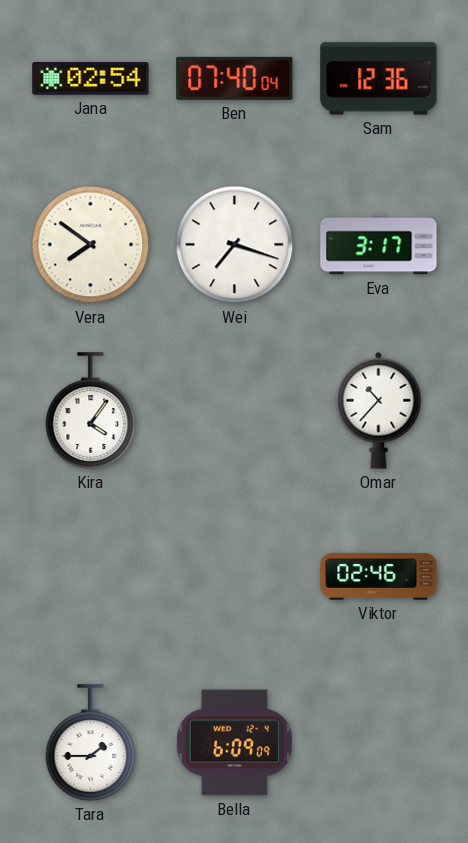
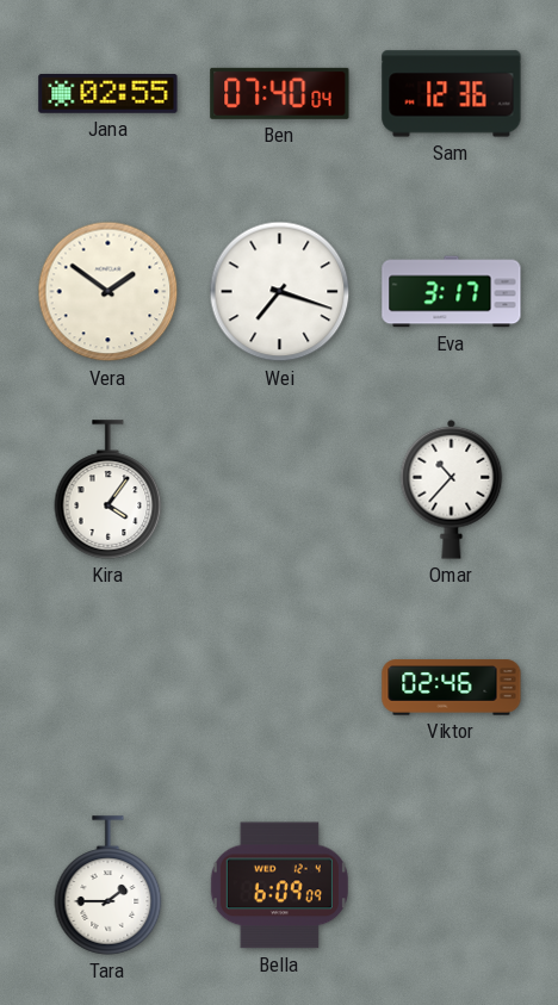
Jana: 02:54 -> 02:55 (108, 94)
Vera: 7:51 -> 1:51 (108, 292)
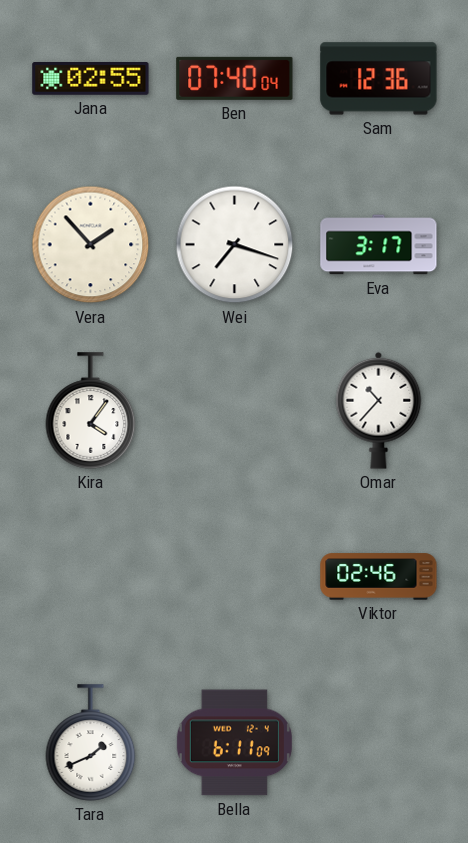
Vera: 1:51 -> 1:53 (91, 245)
Tara: 1:45 -> 1:41 (91, 743)
Bella: 6:09 -> 6:11 (234, 743)
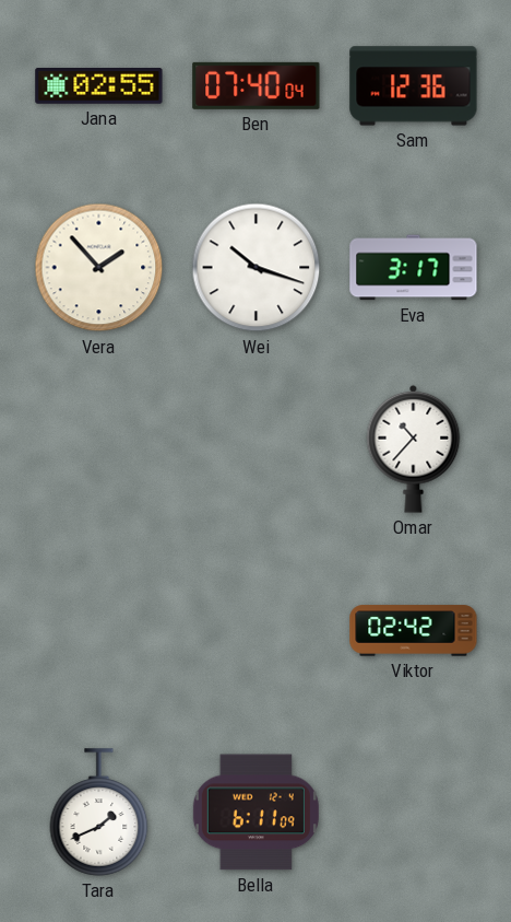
Wei: 7:18 -> 10:18 (257, 268)
Kira: 4:06 -> none (91, 411)
Viktor: 02:46 -> 02:42 (414, 631)
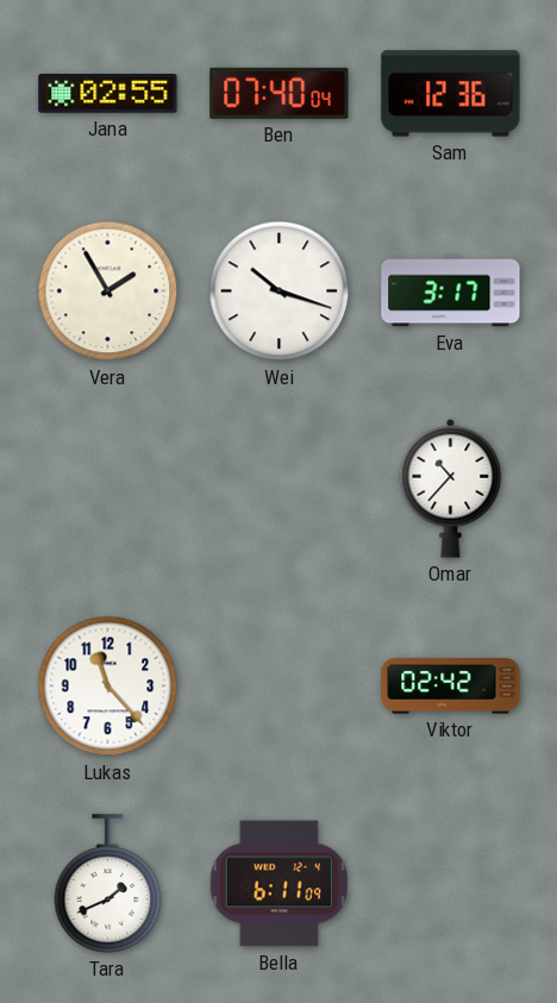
Vera: 1:53 -> 1:55 (108, 292)
Lukas: none -> 11:23 (108, 687)
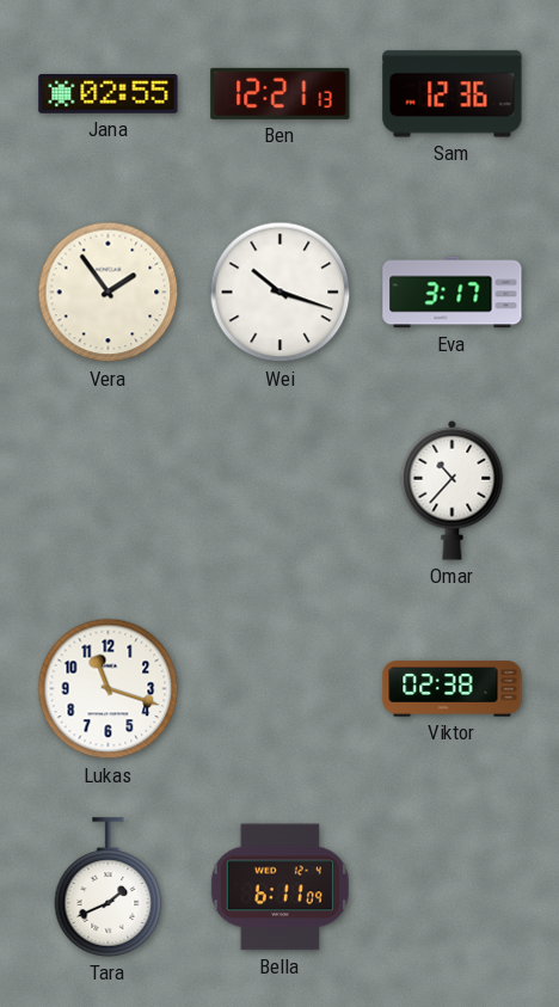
Ben: 07:40 -> 12:21 (281, 93)
Vera: 1:55 -> 1:54 (109, 293)
Lukas: 11:23 -> 11:18 (109, 689)
Viktor: 02:42 -> 02:38 (453, 689)
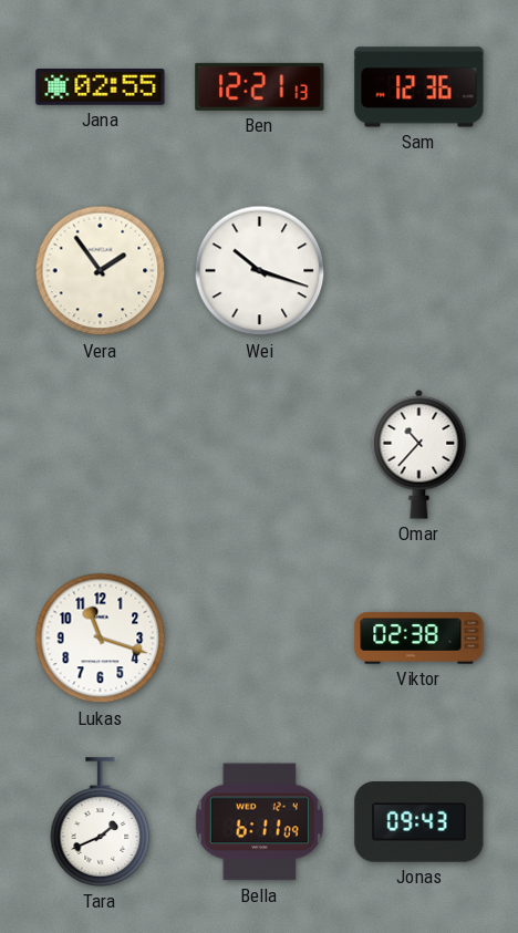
Eva: 3:17 -> none (453, 293)
Jonas: none -> 09:43 (419, 822)
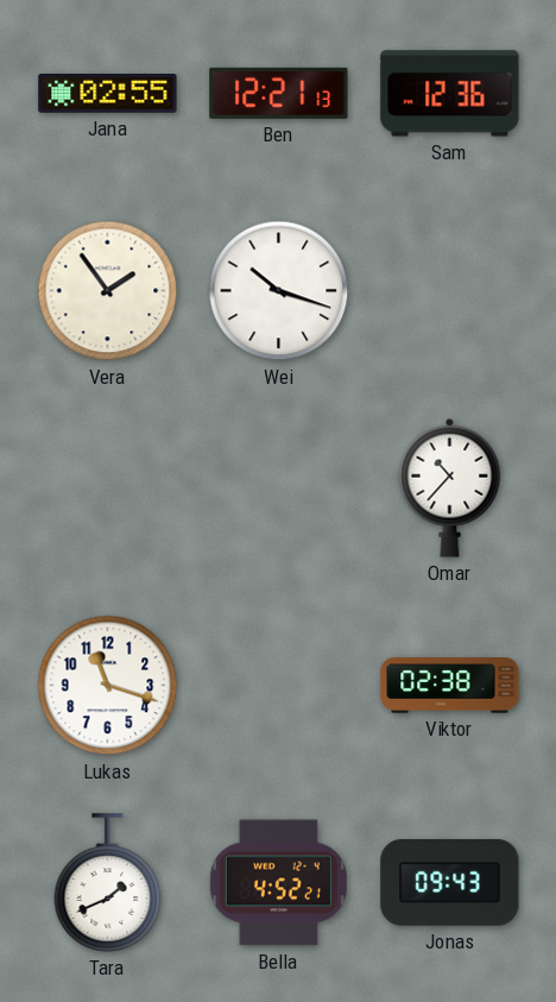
Bella: 6:11 -> 4:52 (278, 883)
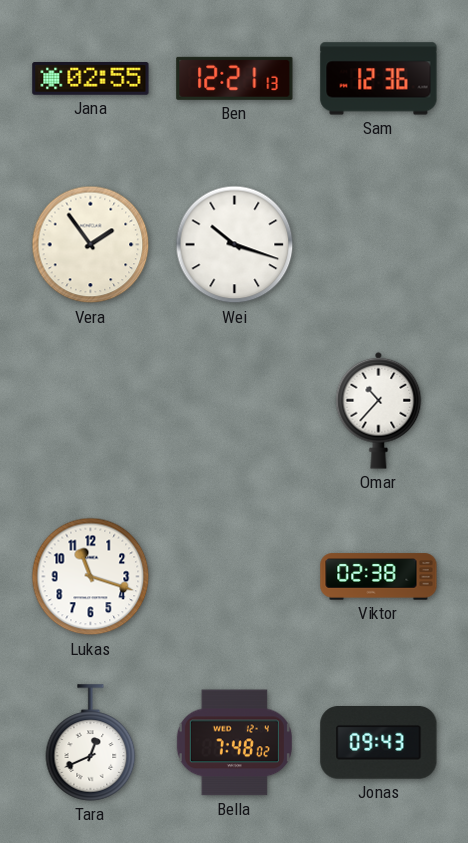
Tara: 1:41 -> 12:41 (91, 743)
Bella: 4:52 -> 7:48 (234, 743)
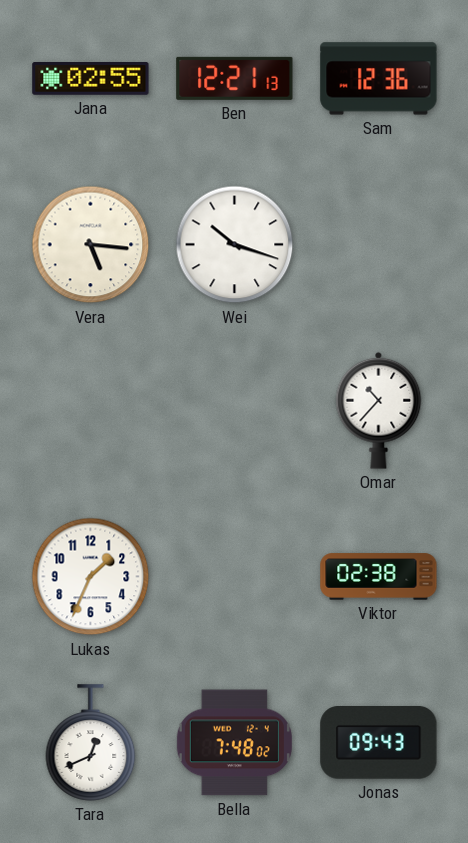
Vera: 1:54 -> 5:16 (91, 245)
Lukas: 11:18 -> 1:34 (91, 577)
